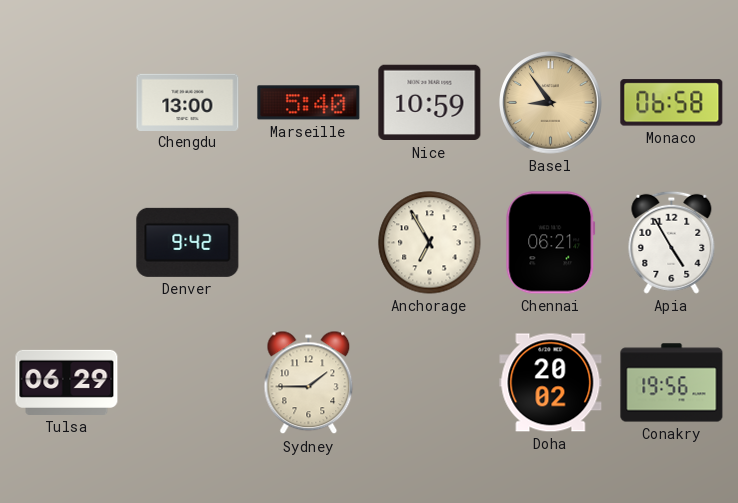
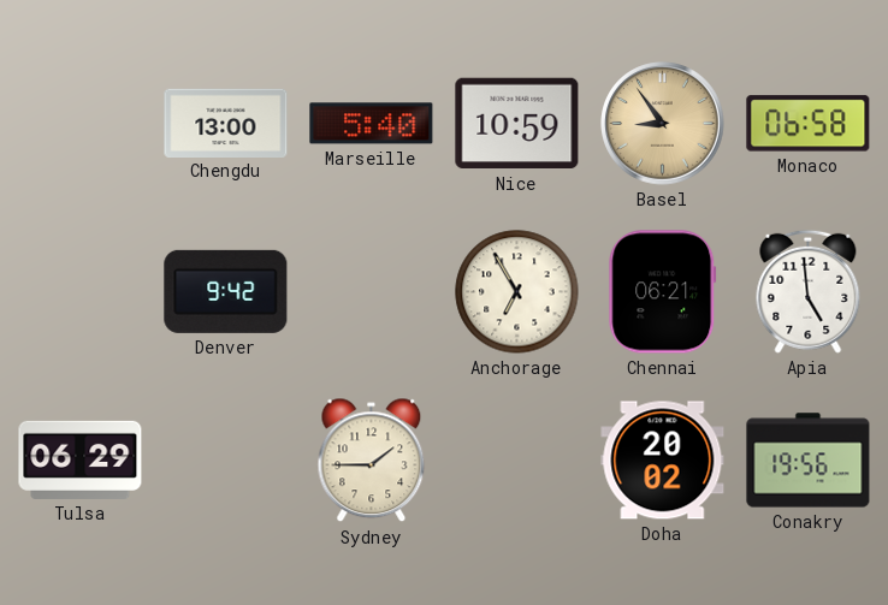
Apia: 4:55 -> 4:59 (809, 291)
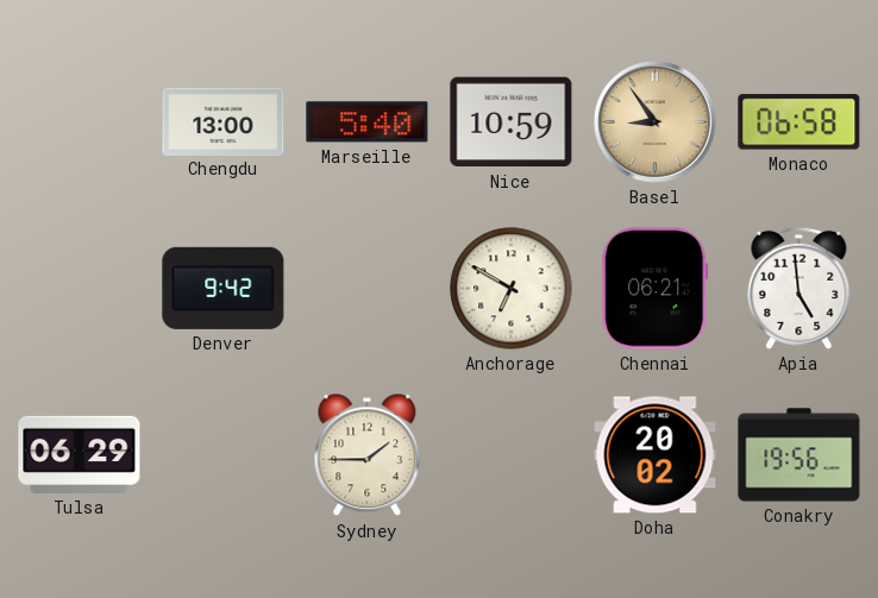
Anchorage: 6:55 -> 6:50 (512, 289)
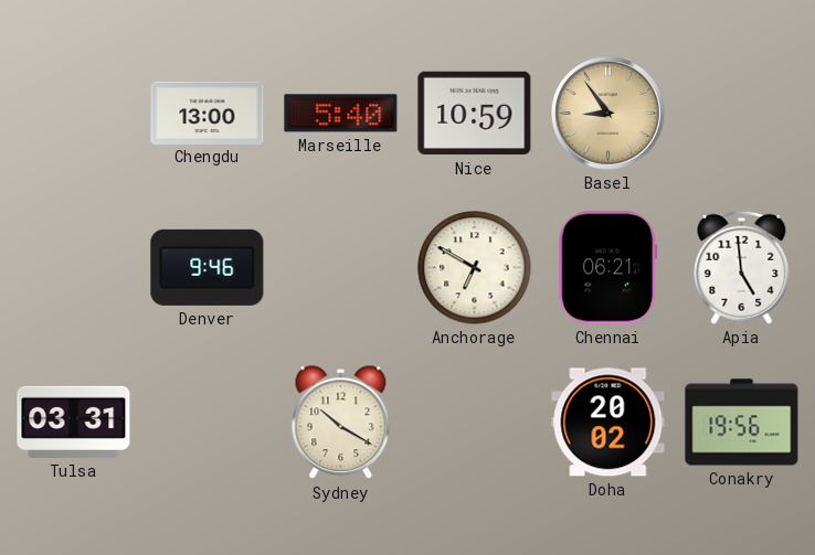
Monaco: 06:58 -> none (799, 122)
Denver: 9:42 -> 9:46 (208, 267)
Tulsa: 06:29 -> 03:31 (74, 421)
Sydney: 1:45 -> 10:20 (341, 423)
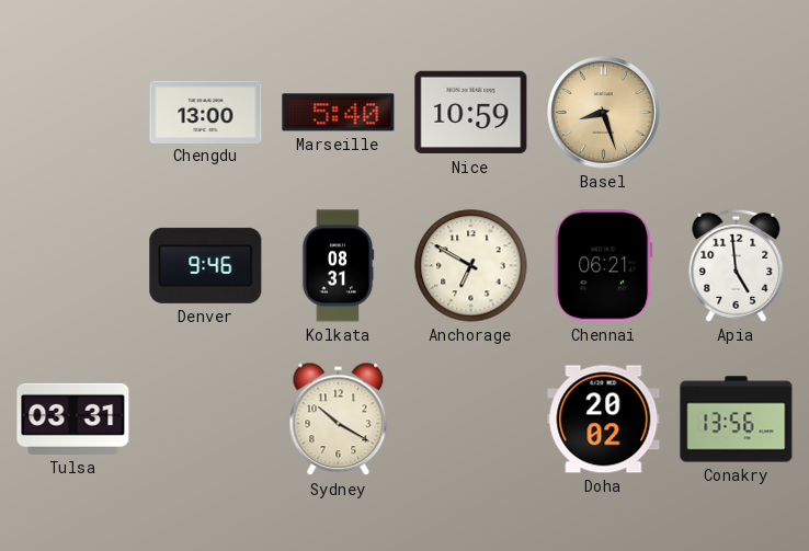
Basel: 8:54 -> 8:27 (604, 113)
Kolkata: none -> 08:31 (338, 266)
Conakry: 19:56 -> 13:56 (737, 420)
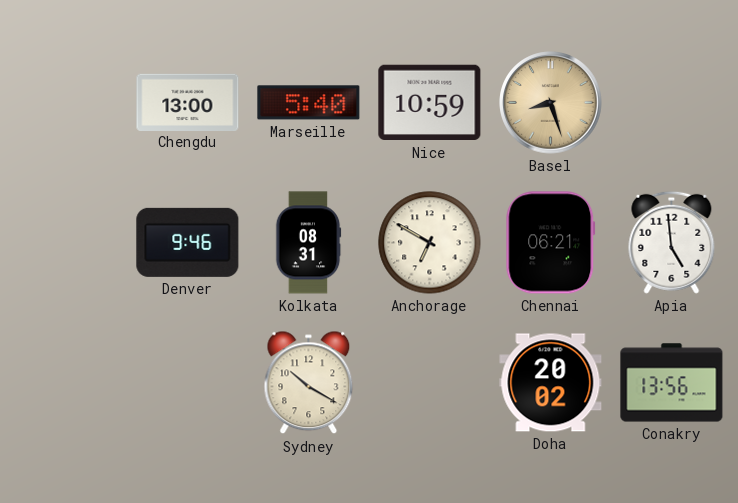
Tulsa: 03:31 -> none (73, 418)
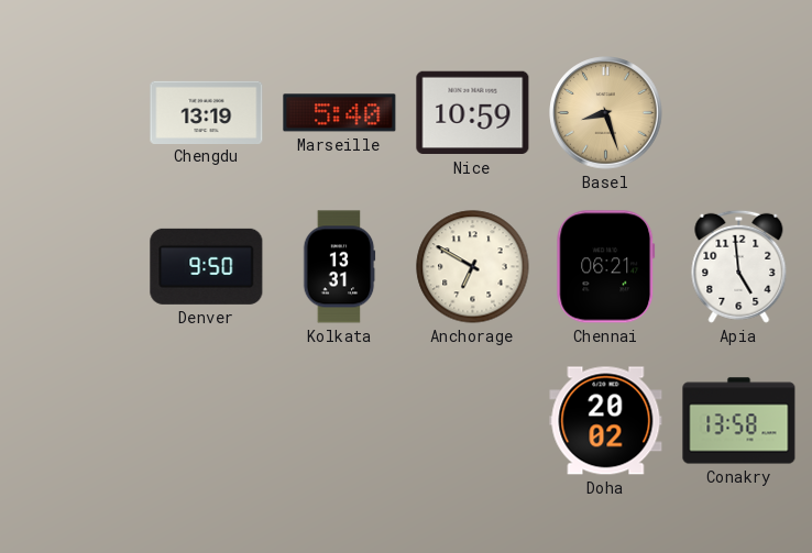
Chengdu: 13:00 -> 13:19 (207, 112)
Denver: 9:46 -> 9:50 (207, 266)
Kolkata: 08:31 -> 13:31 (339, 267)
Sydney: 10:20 -> none (309, 383)
Conakry: 13:56 -> 13:58 (739, 421)
